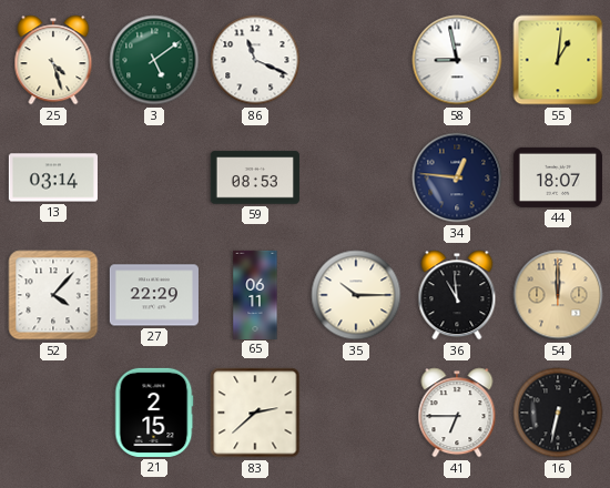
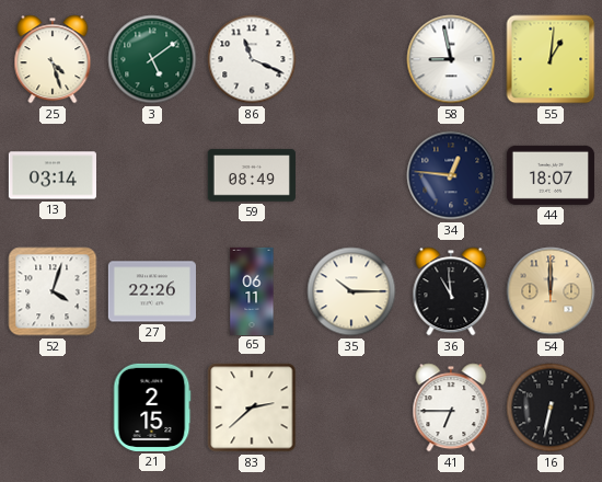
59: 08:53 -> 08:49 (252, 175)
52: 4:07 -> 4:03 (53, 291)
27: 22:29 -> 22:26 (152, 291)
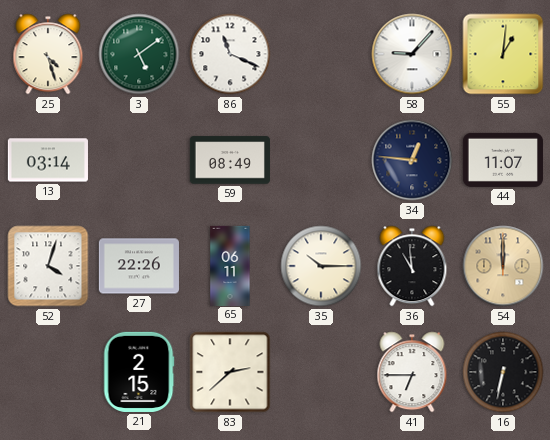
58: 8:58 -> 9:07 (412, 54)
44: 18:07 -> 11:07 (503, 160)
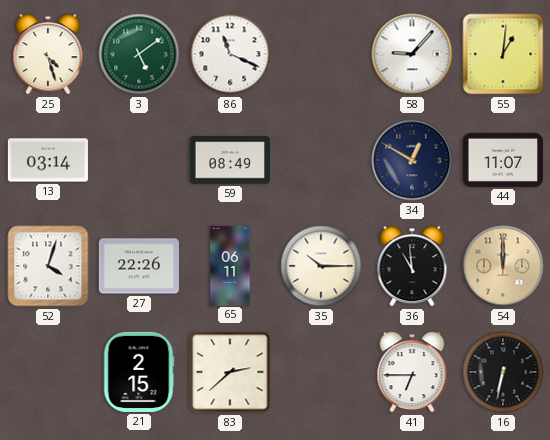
34: 12:46 -> 12:50 (412, 160)
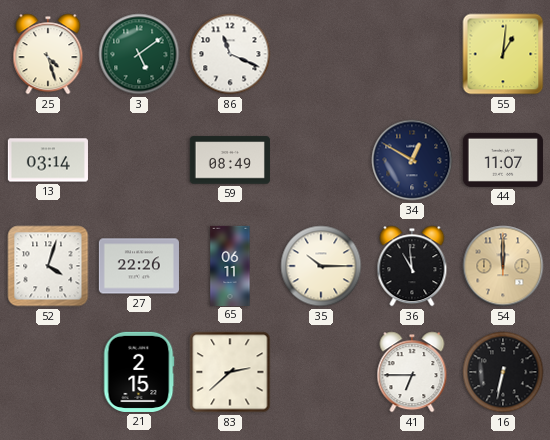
58: 9:07 -> none (412, 54)
